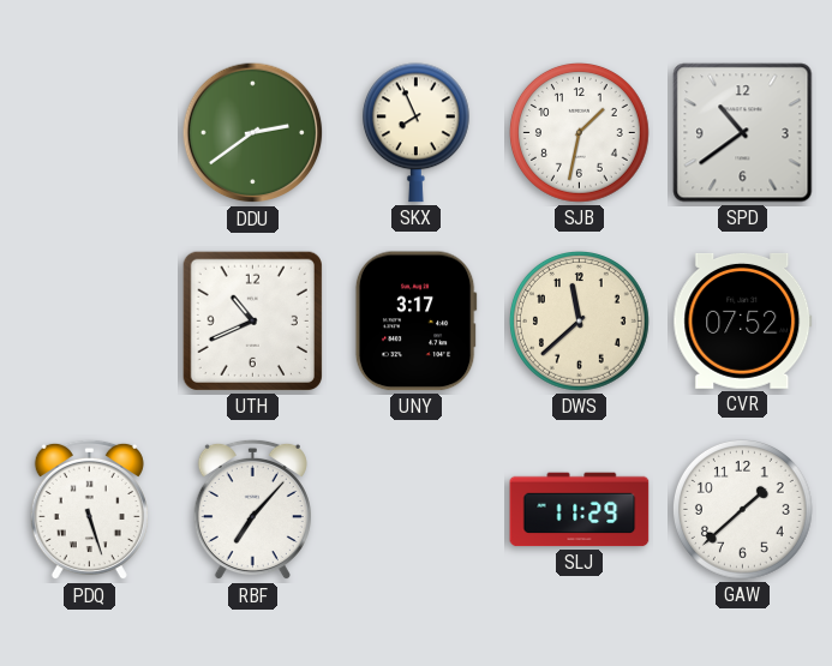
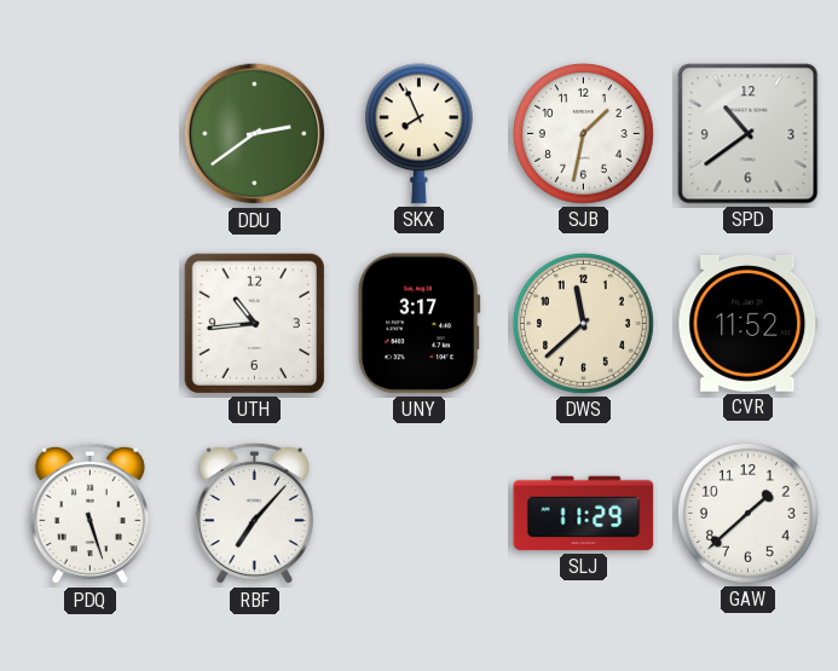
UTH: 10:41 -> 10:44 (254, 323)
CVR: 07:52 -> 11:52 (749, 323)
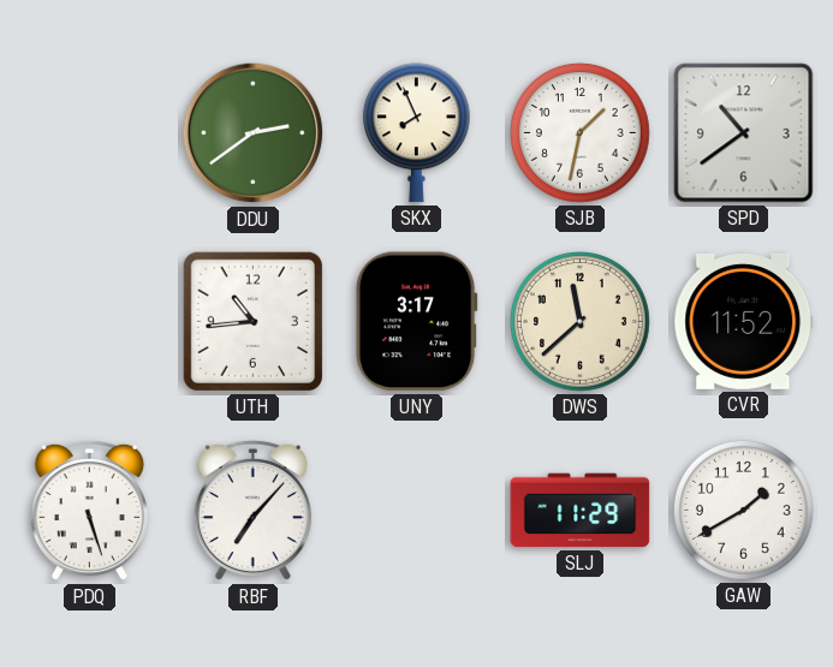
GAW: 1:38 -> 1:40 (744, 511)
